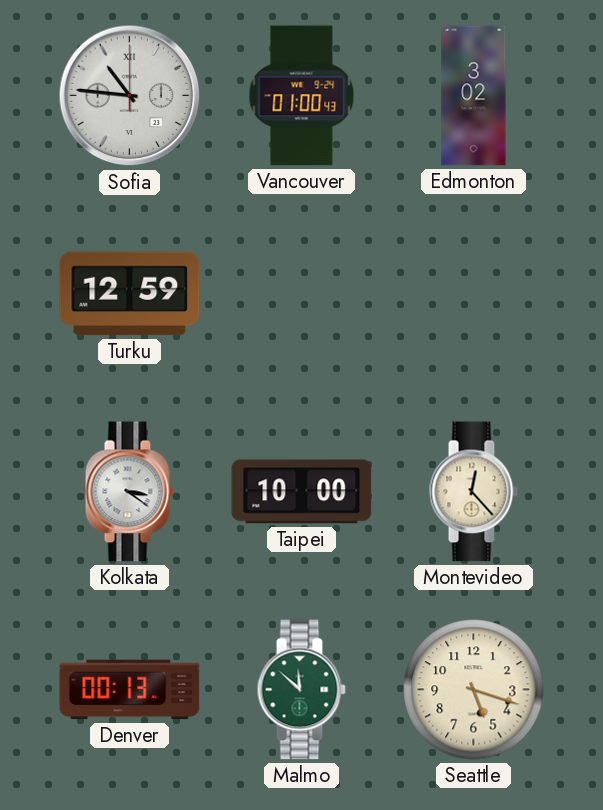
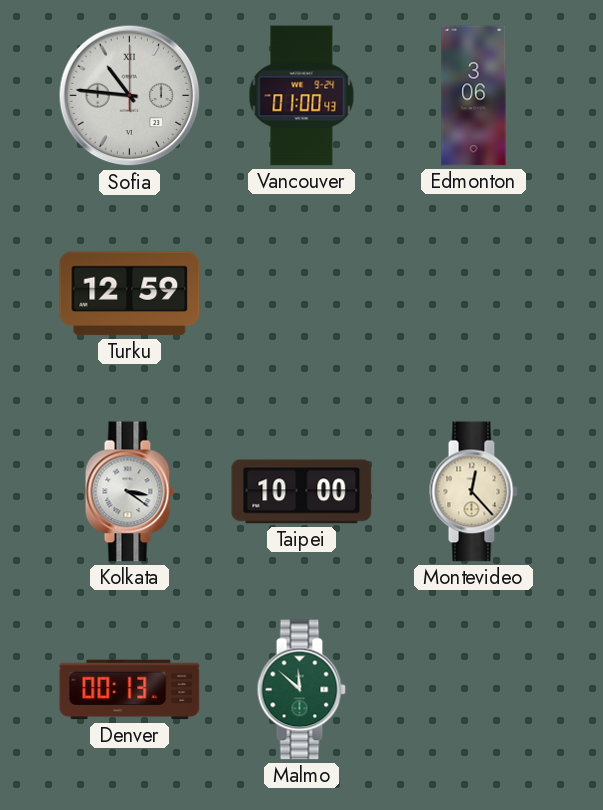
Edmonton: 3:02 -> 3:06 (474, 96)
Seattle: 5:18 -> none (474, 690)
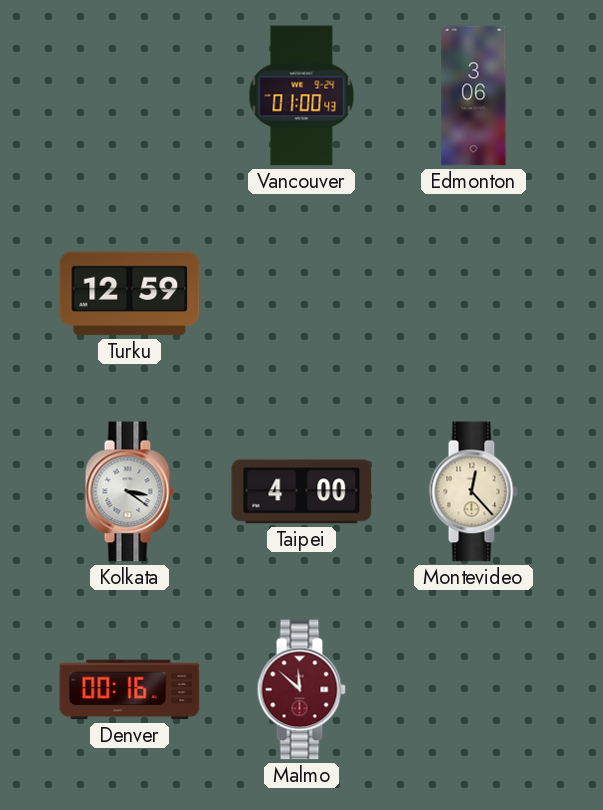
Sofia: 10:46 -> none (130, 96)
Taipei: 10:00 -> 4:00 (302, 492)
Denver: 00:13 -> 00:16 (130, 690)
Malmo dial: green -> burgundy (301, 690)
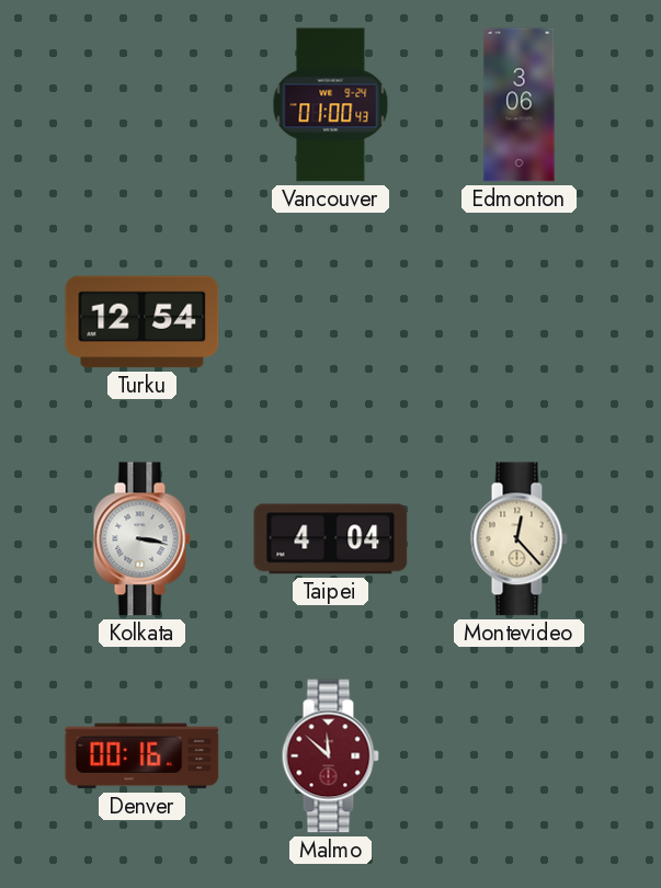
Turku: 12:59 -> 12:54 (143, 322)
Kolkata: 3:21 -> 3:17 (141, 539)
Taipei: 4:00 -> 4:04 (331, 539)
